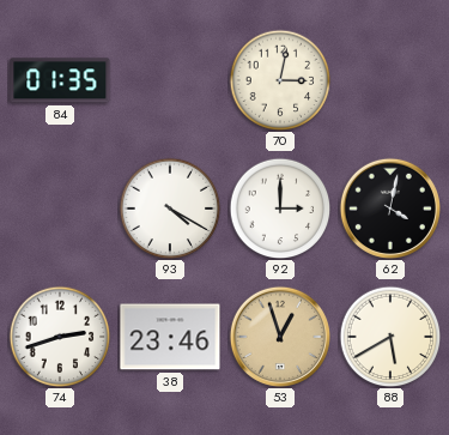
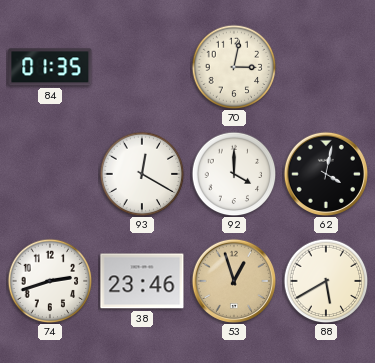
93: 4:20 -> 12:20 (142, 174)
92: 3:00 -> 4:00 (234, 174)
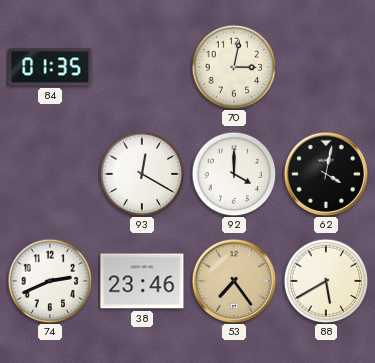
74: 2:42 -> 2:41 (50, 281)
53: 12:57 -> 7:24 (233, 280)
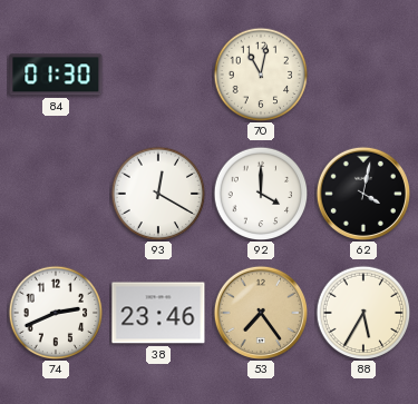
84: 01:35 -> 01:30 (56, 75)
70: 3:02 -> 11:02 (261, 75)
88: 5:40 -> 5:35 (363, 313)
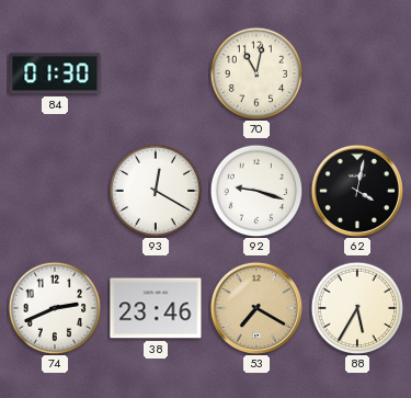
92: 4:00 -> 9:18 (256, 191)
53: 7:24 -> 7:20 (255, 307)
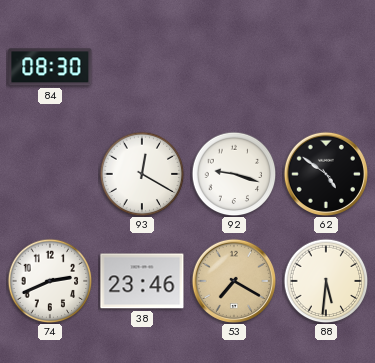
84: 01:30 -> 08:30 (50, 67)
70: 11:02 -> none (256, 73)
62: 4:02 -> 4:51 (325, 173)
88: 5:35 -> 5:31 (326, 281)
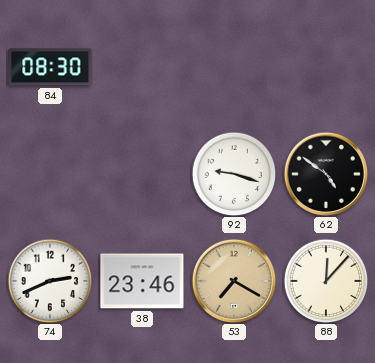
93: 12:20 -> none (142, 174)
88: 5:31 -> 12:07 (326, 281)
